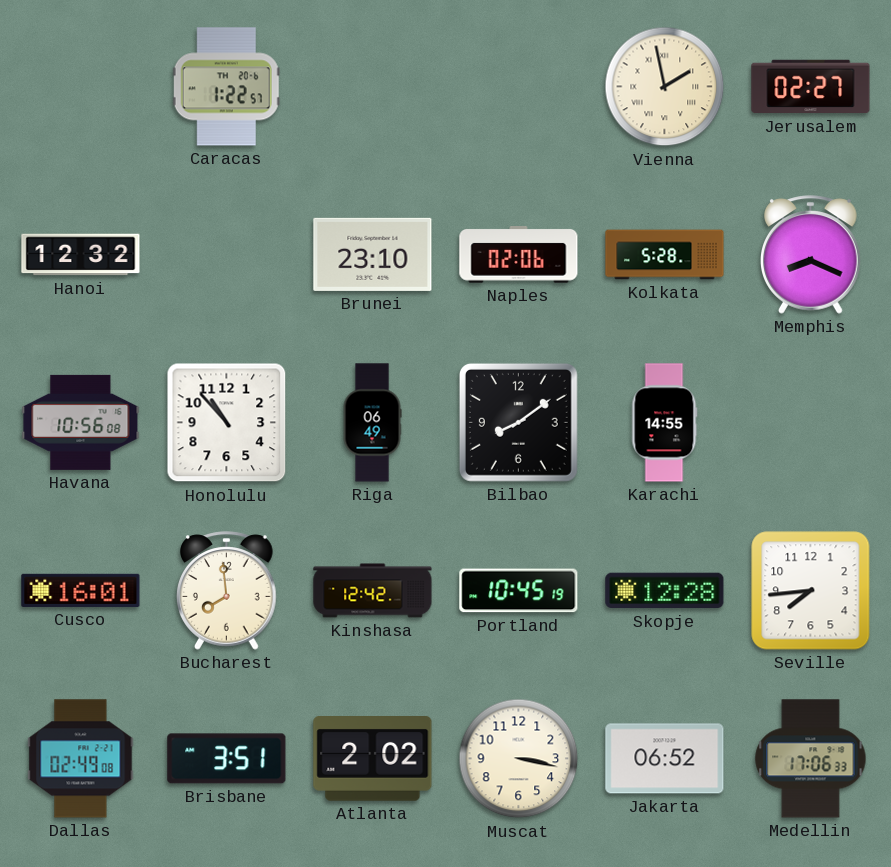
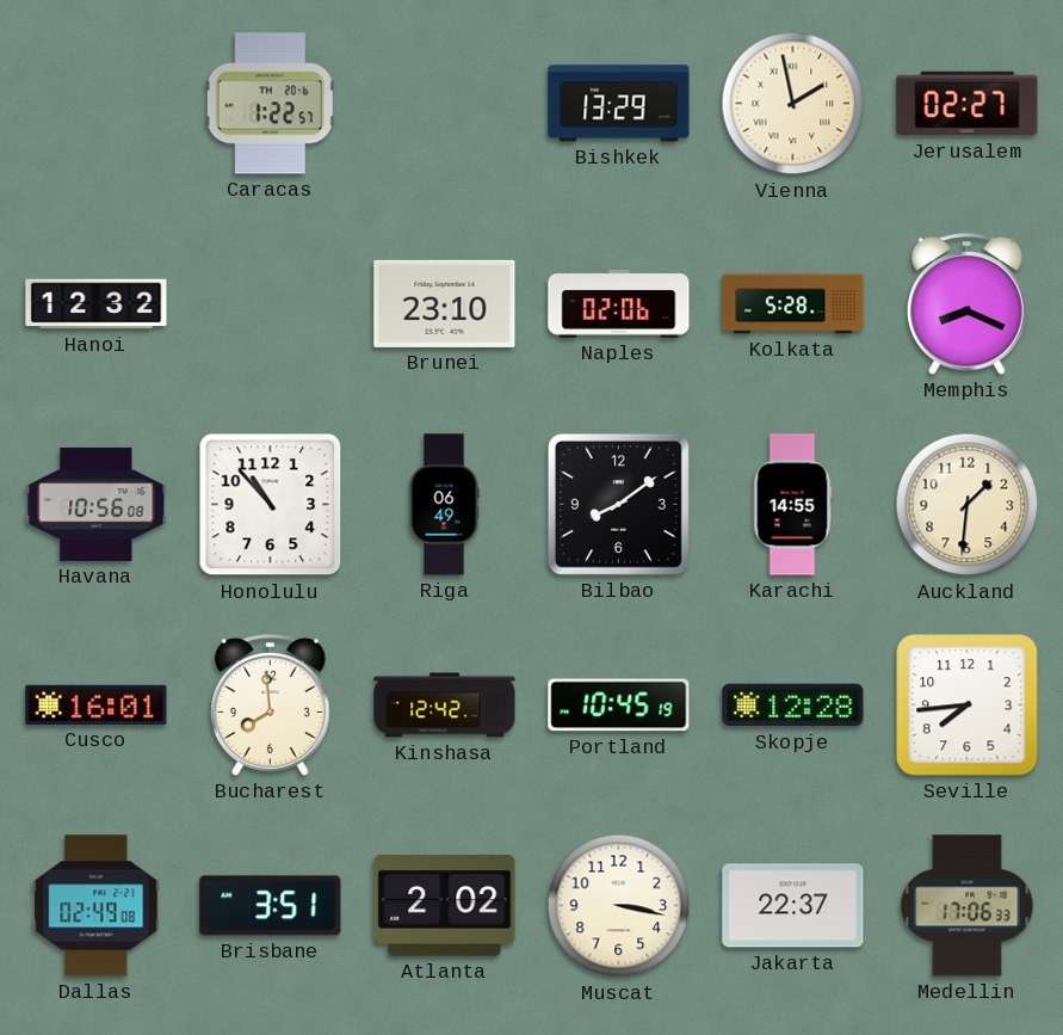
Bishkek: none -> 13:29 (619, 104)
Auckland: none -> 1:31 (968, 505)
Jakarta: 06:52 -> 22:37 (793, 906)
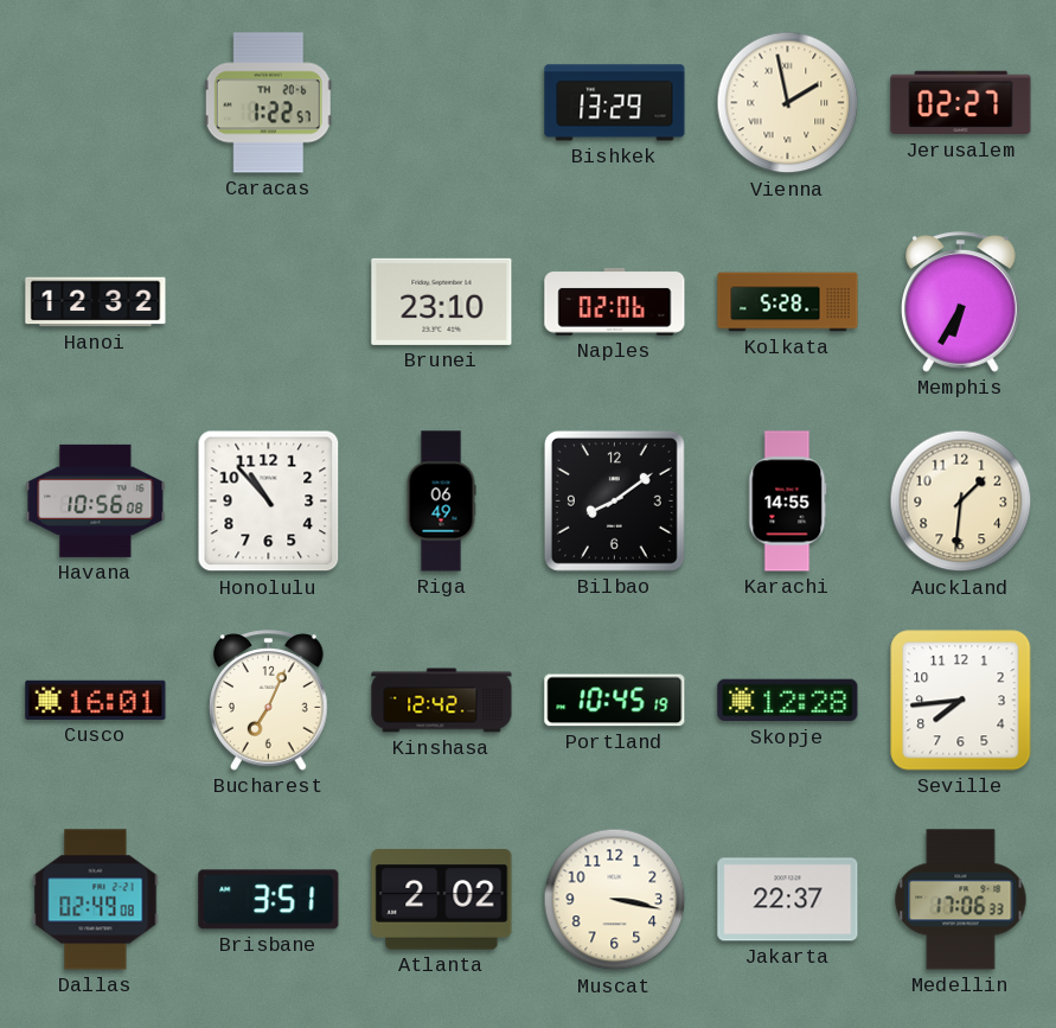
Memphis: 8:19 -> 6:35 (961, 302)
Bucharest: 7:59 -> 7:04 (269, 701)
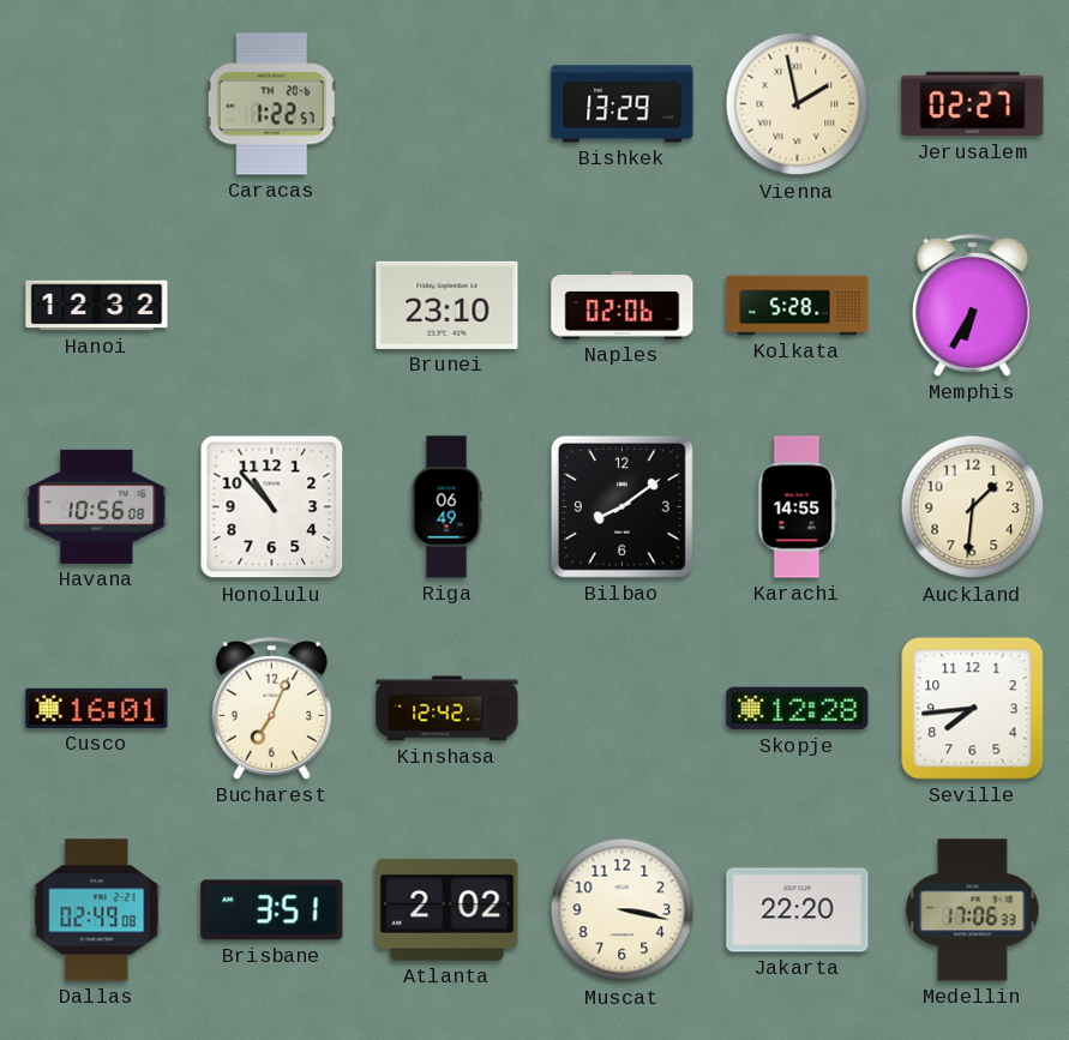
Portland: 10:45 -> none (615, 701)
Jakarta: 22:37 -> 22:20 (798, 910)
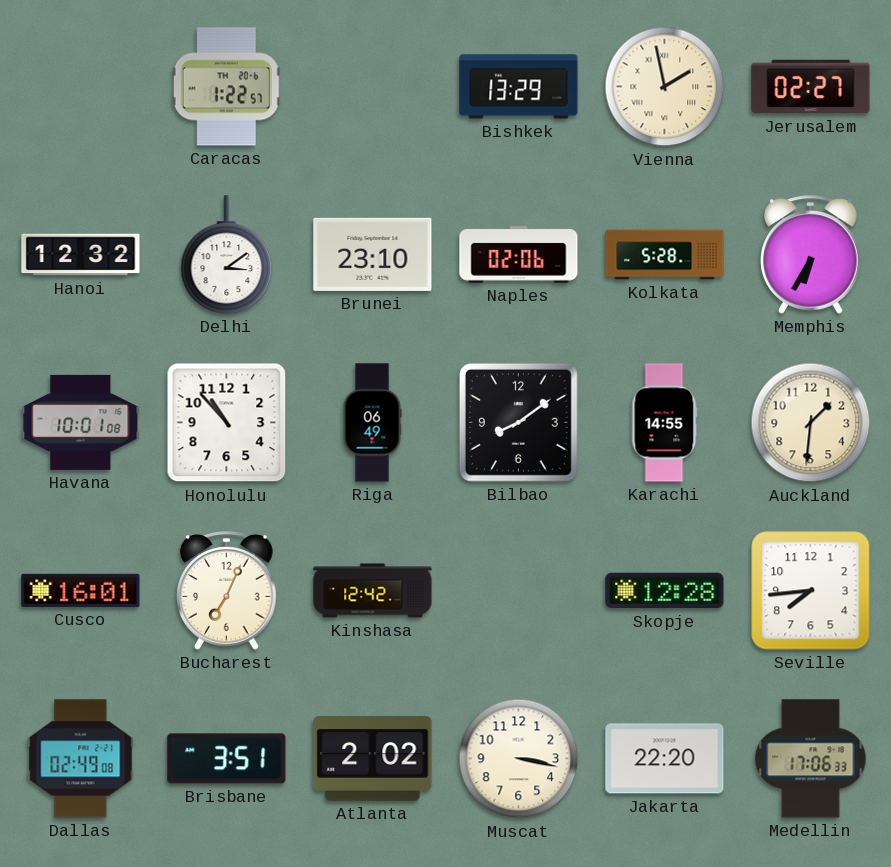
Delhi: none -> 3:09 (227, 255)
Havana: 10:56 -> 10:01 (81, 422)
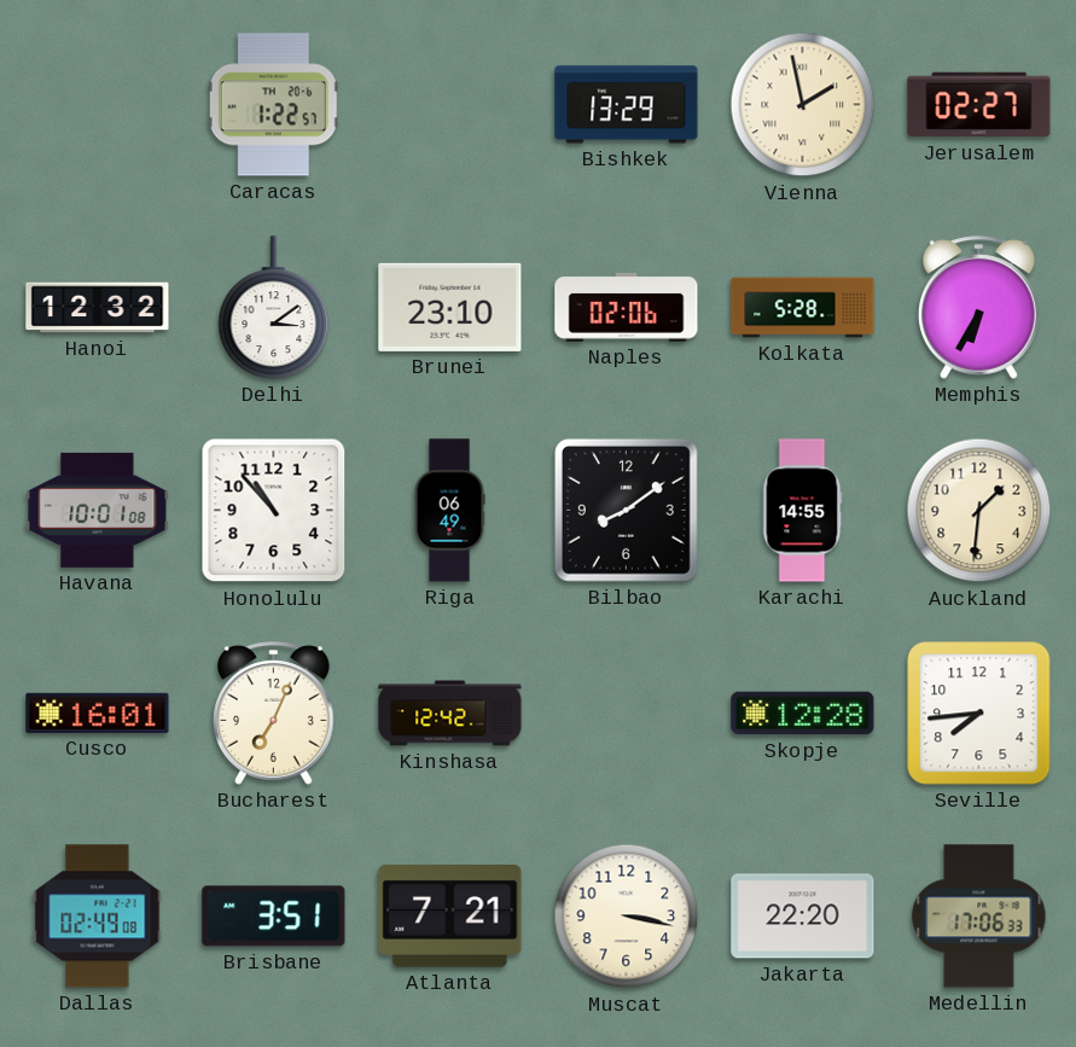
Atlanta: 2:02 -> 7:21 (450, 917)
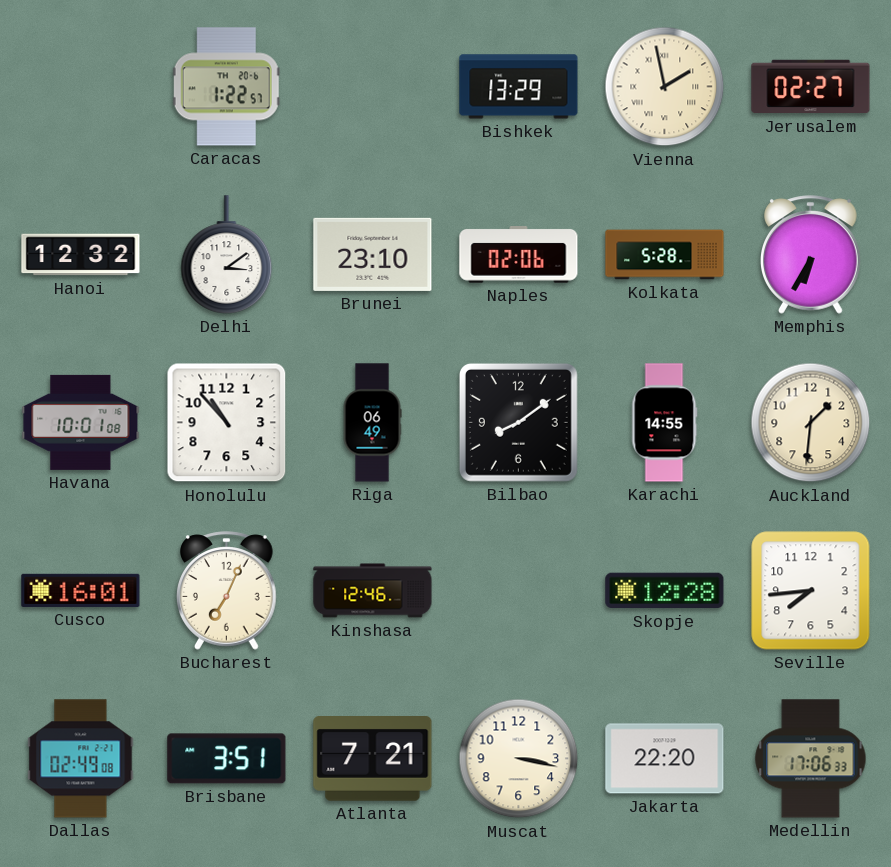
Kinshasa: 12:42 -> 12:46 (373, 591)
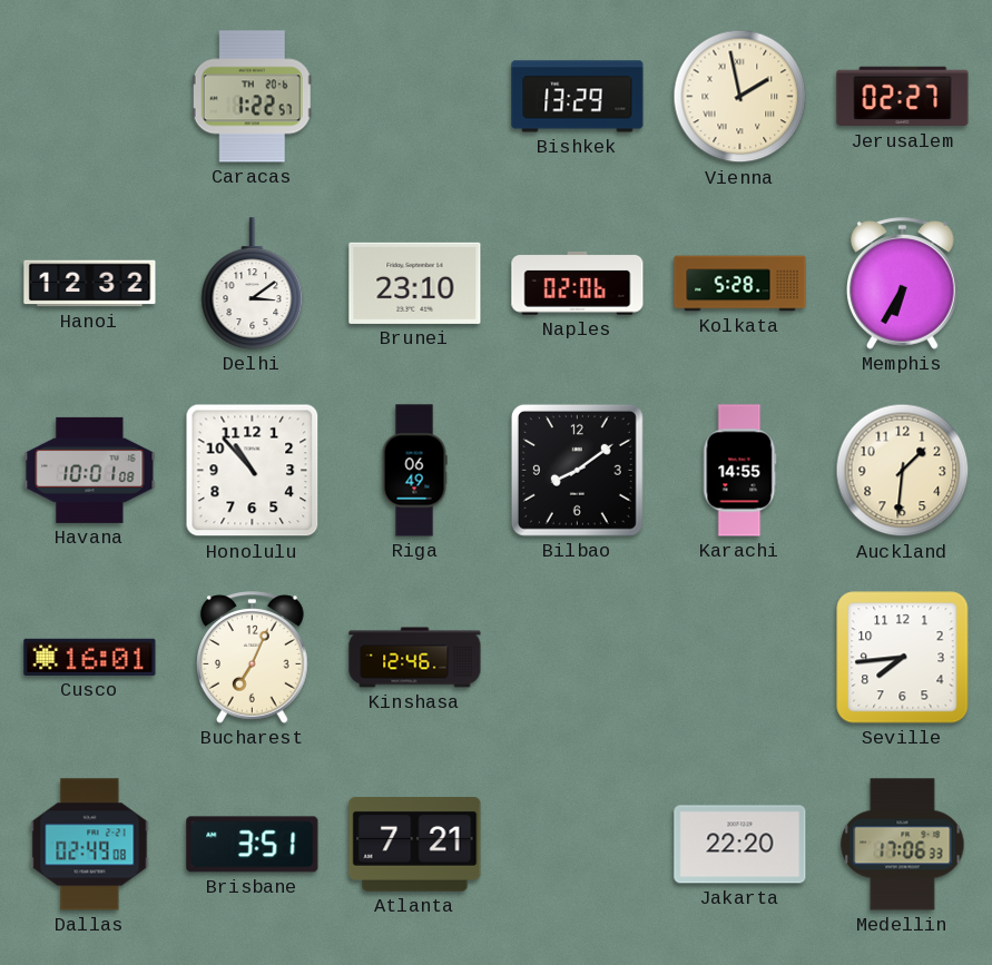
Skopje: 12:28 -> none (665, 591)
Muscat: 3:17 -> none (519, 759)
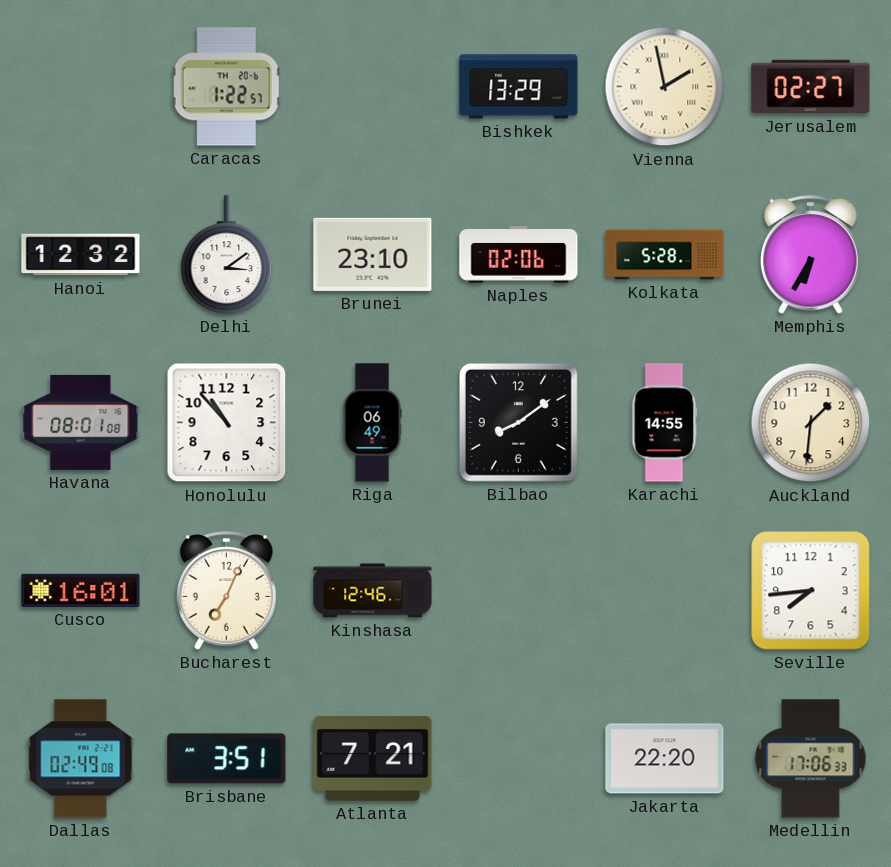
Havana: 10:01 -> 08:01 (81, 422)
